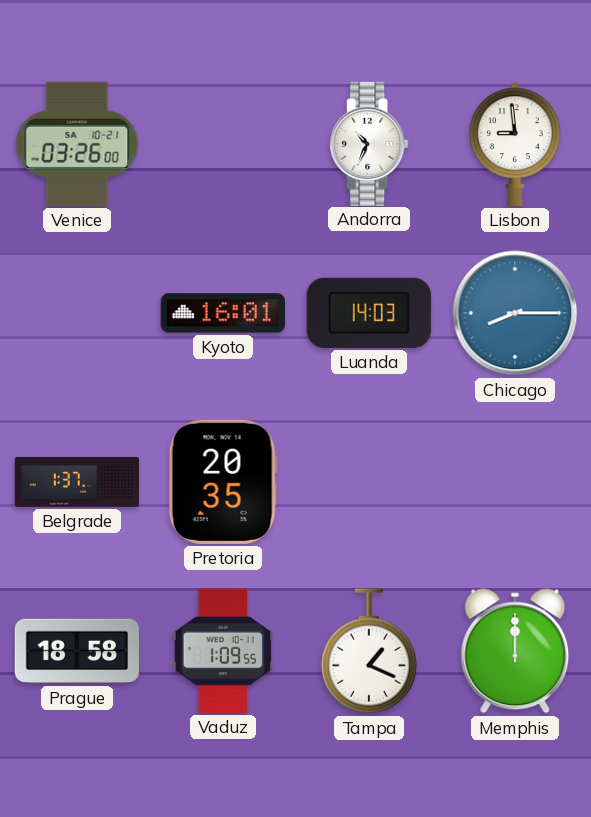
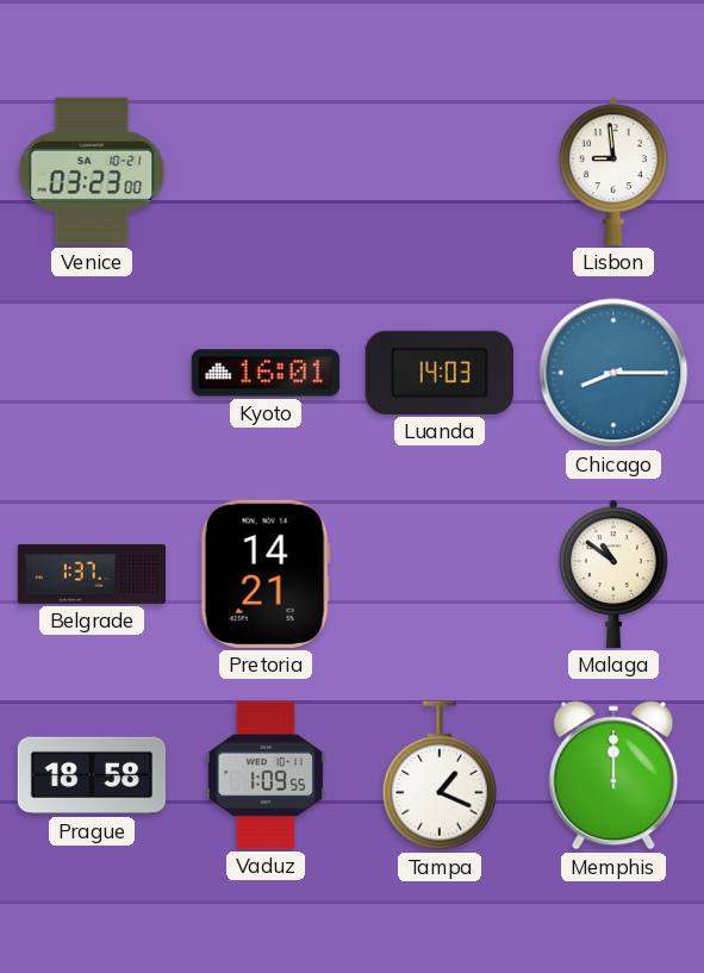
Venice: 03:26 -> 03:23 (92, 171)
Andorra: 10:34 -> none (369, 143)
Pretoria: 20:35 -> 14:21 (266, 574)
Malaga: none -> 10:51 (615, 574)
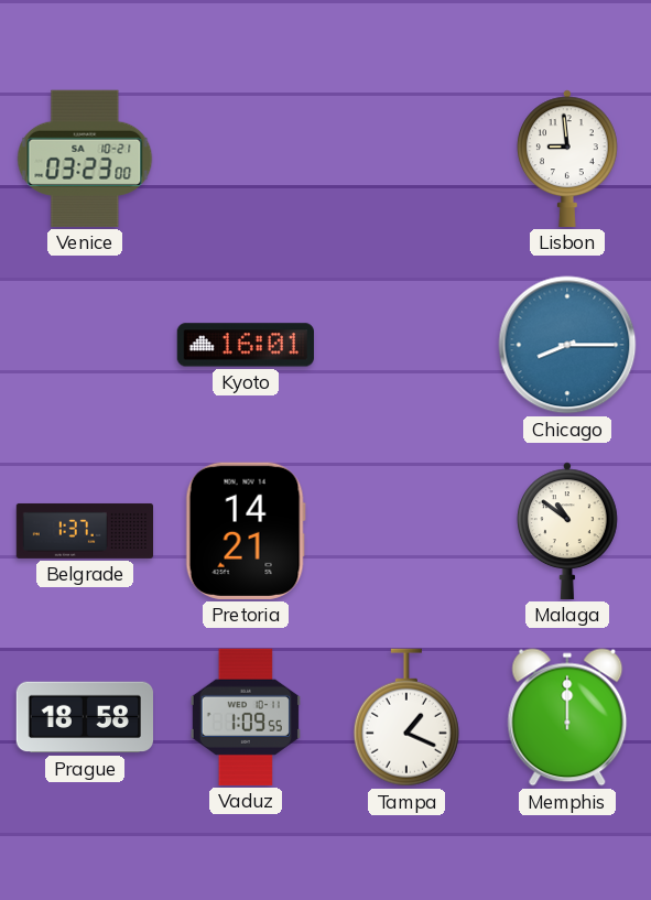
Luanda: 14:03 -> none (440, 373)
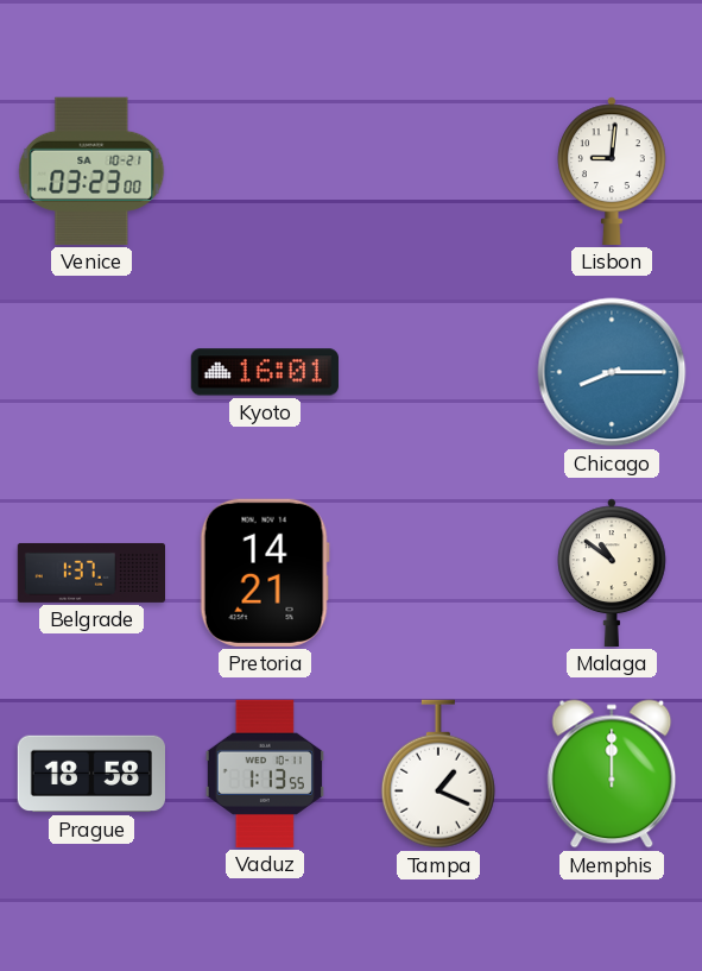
Lisbon: 8:59 -> 9:01 (613, 171)
Vaduz: 1:09 -> 1:13 (265, 774)
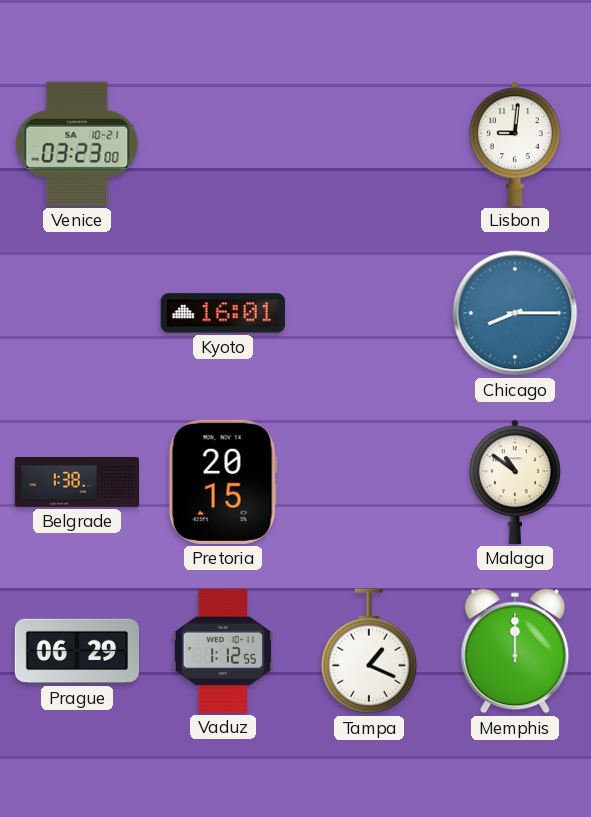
Belgrade: 1:37 -> 1:38 (76, 482)
Pretoria: 14:21 -> 20:15 (223, 482)
Prague: 18:58 -> 06:29 (76, 651)
Vaduz: 1:13 -> 1:12 (223, 651)
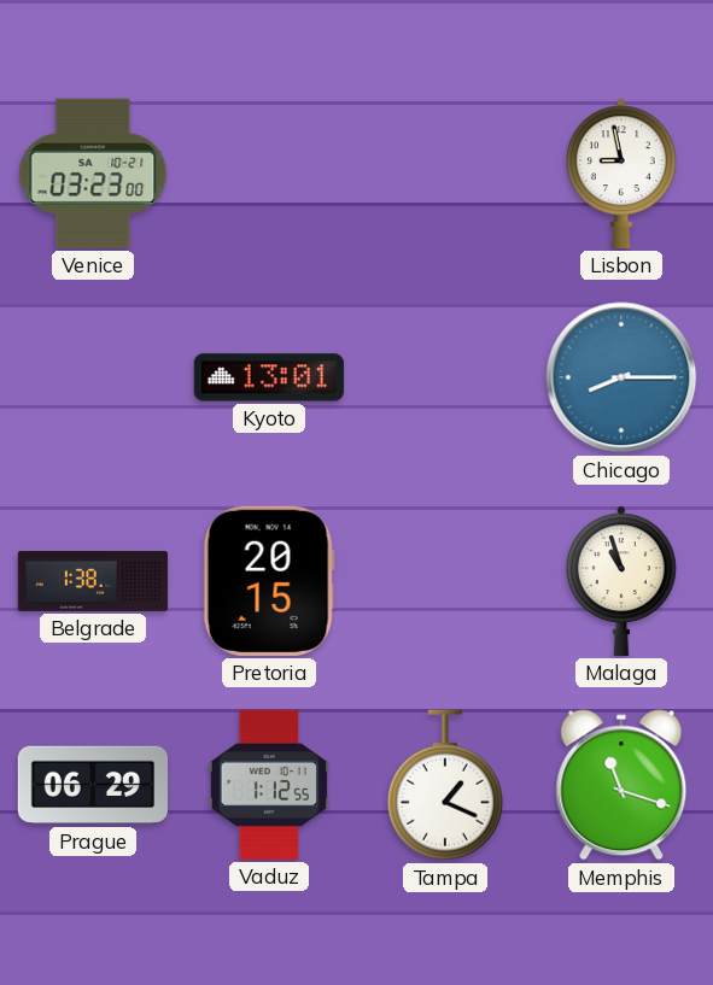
Lisbon: 9:01 -> 8:58 (623, 174)
Kyoto: 16:01 -> 13:01 (269, 377)
Malaga: 10:51 -> 10:57 (623, 581)
Memphis: 12:00 -> 11:18 (621, 785)
